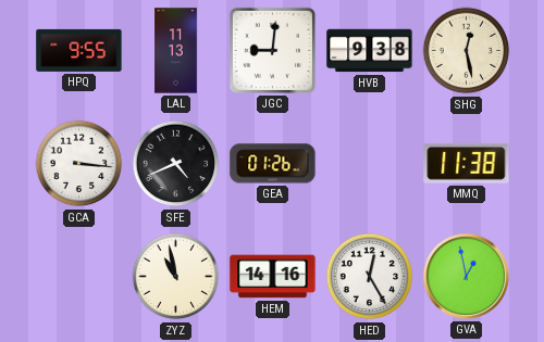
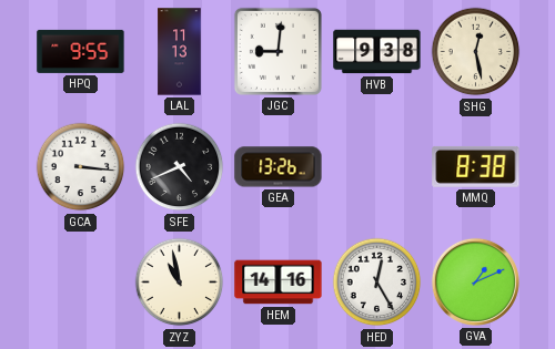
GEA: 01:26 -> 13:26 (279, 167)
MMQ: 11:38 -> 8:38 (476, 166)
GVA: 12:58 -> 1:11 (475, 281)
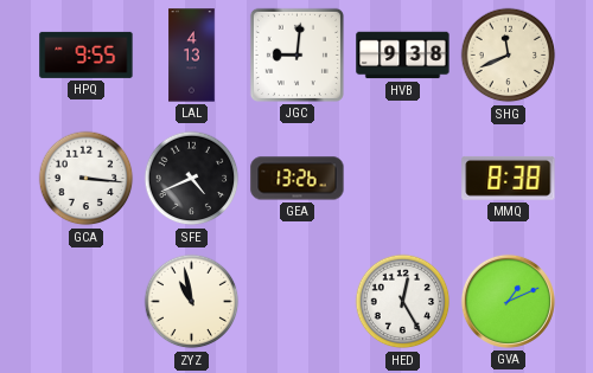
LAL: 11:13 -> 4:13 (192, 56)
SHG: 12:28 -> 11:41 (509, 56)
HEM: 14:16 -> none (279, 283)
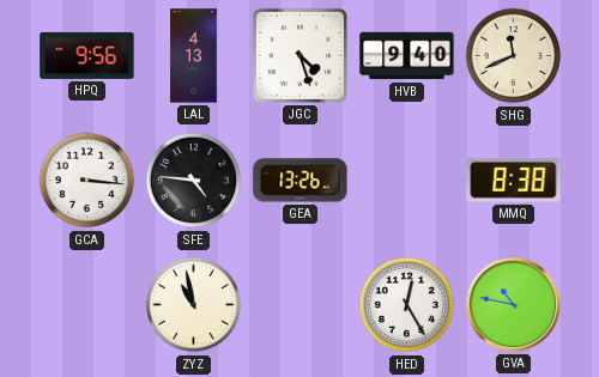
HPQ: 9:55 -> 9:56 (87, 55)
JGC: 9:01 -> 4:27 (299, 55)
HVB: 9:38 -> 9:40 (407, 56)
SFE: 4:41 -> 4:46 (194, 181)
GVA: 1:11 -> 10:47 (513, 304)
